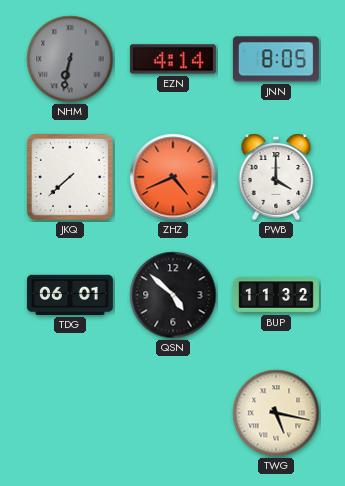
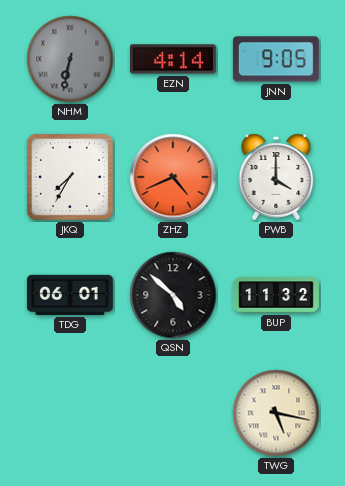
JNN: 8:05 -> 9:05 (276, 59)
JKQ: 7:38 -> 7:35 (70, 177)
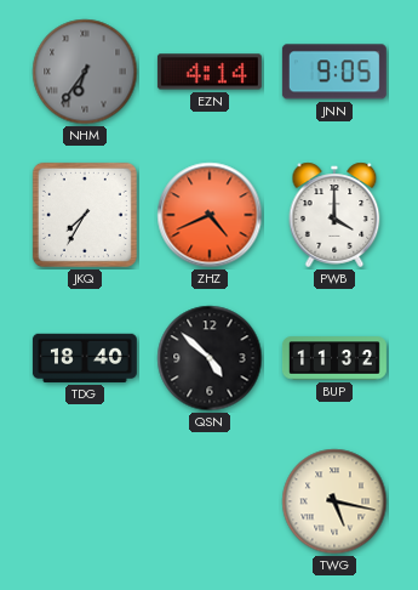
NHM: 6:32 -> 6:36 (85, 72)
TDG: 06:01 -> 18:40 (85, 358)
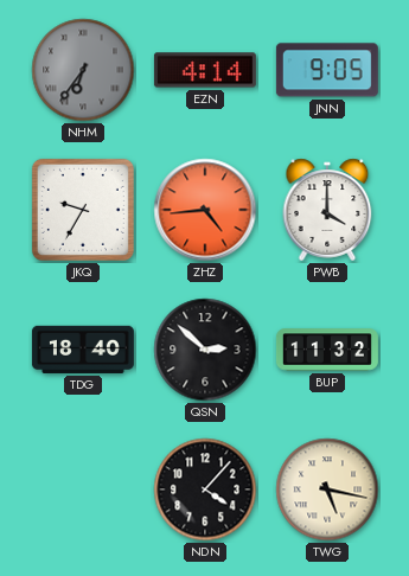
JKQ: 7:35 -> 9:35 (83, 210)
ZHZ: 4:41 -> 4:44 (205, 210)
QSN: 4:52 -> 2:52 (205, 350)
NDN: none -> 4:07 (205, 489)
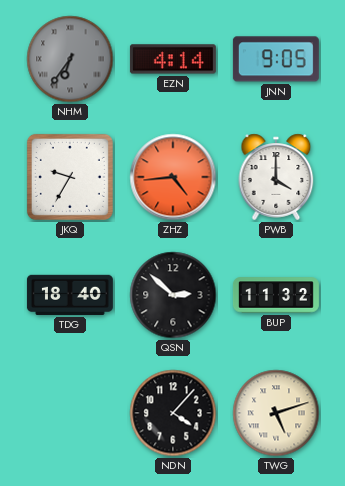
TWG: 5:17 -> 5:12 (276, 413)
